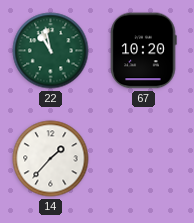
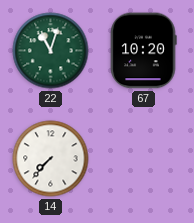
22: 10:58 -> 11:03 (51, 51)
14: 1:37 -> 7:37 (51, 159)
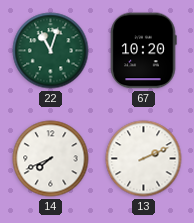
14: 7:37 -> 7:41 (51, 159)
13: none -> 2:11 (144, 159)
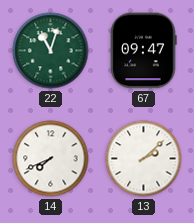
67: 10:20 -> 09:47 (143, 51)
13: 2:11 -> 2:08 (144, 159)
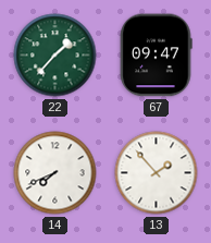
22: 11:03 -> 1:37 (55, 56)
13: 2:08 -> 1:53 (157, 173)
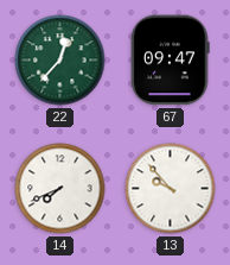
22: 1:37 -> 12:37 (60, 61)
13: 1:53 -> 9:53 (171, 189)
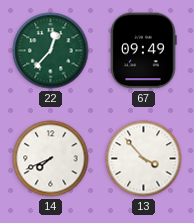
67: 09:47 -> 09:49 (143, 51)
13: 9:53 -> 3:53 (144, 159)
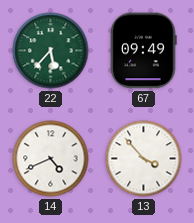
22: 12:37 -> 5:37 (51, 51)
14: 7:41 -> 4:41 (51, 159)
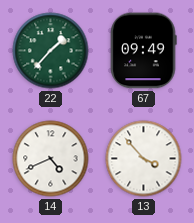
22: 5:37 -> 1:37 (51, 51)
